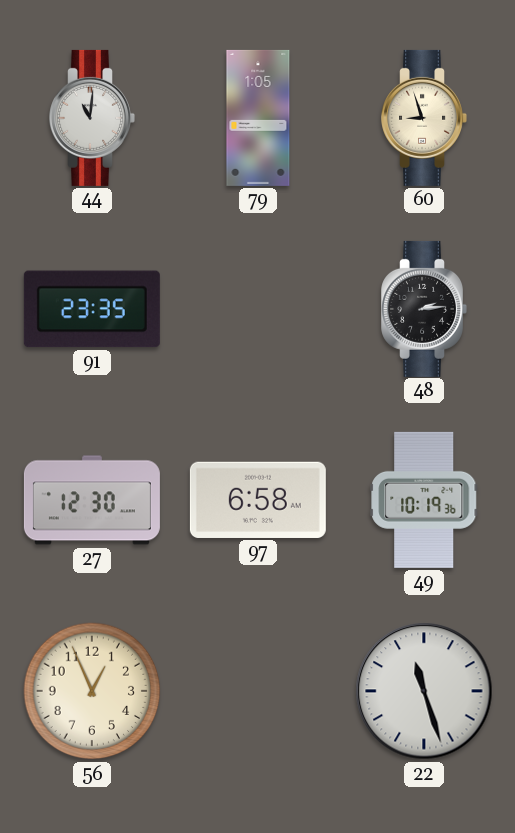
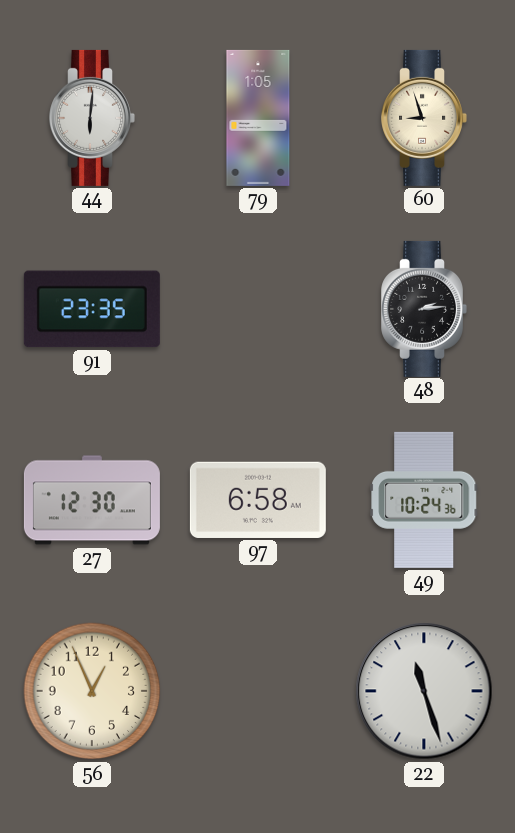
44: 11:01 -> 6:01 (92, 118)
49: 10:19 -> 10:24 (424, 500)
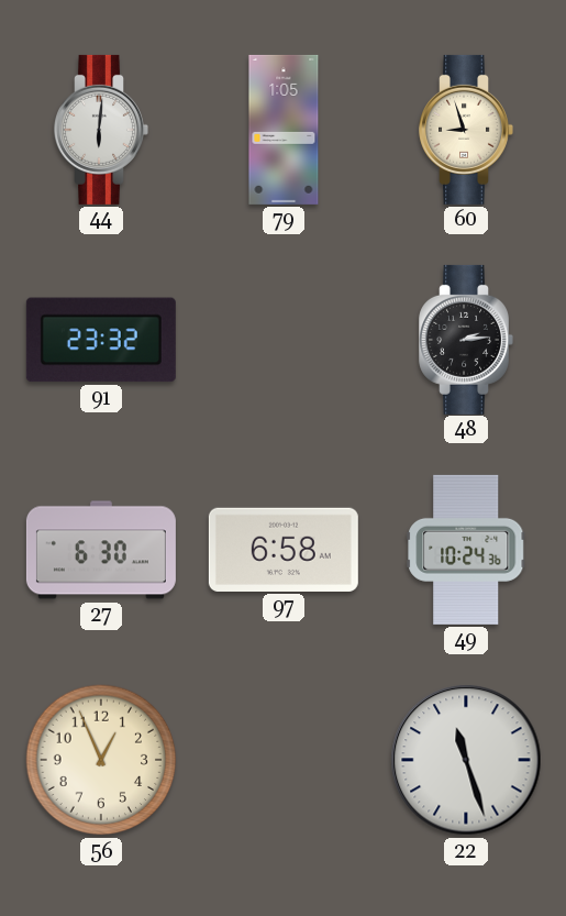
91: 23:35 -> 23:32 (101, 340)
27: 12:30 -> 6:30 (101, 550)
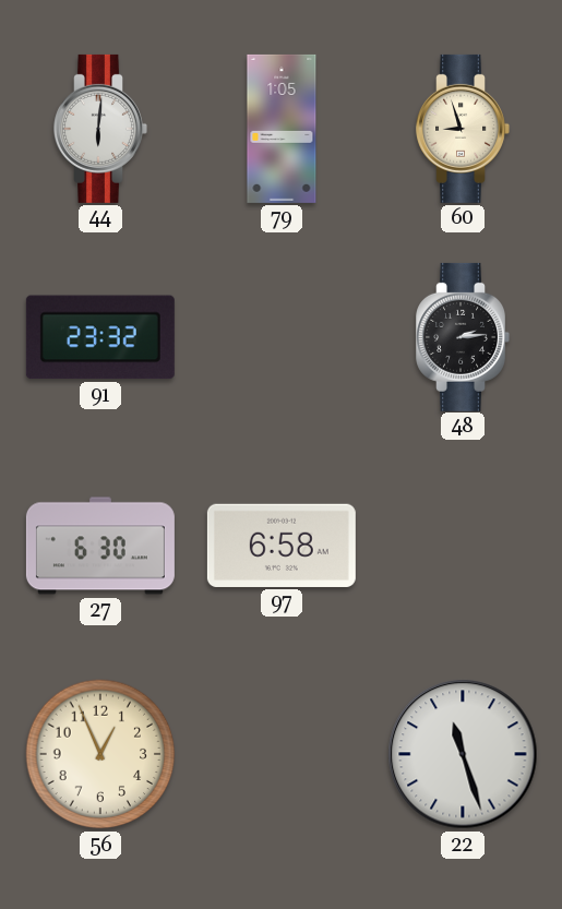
49: 10:24 -> none (466, 550)
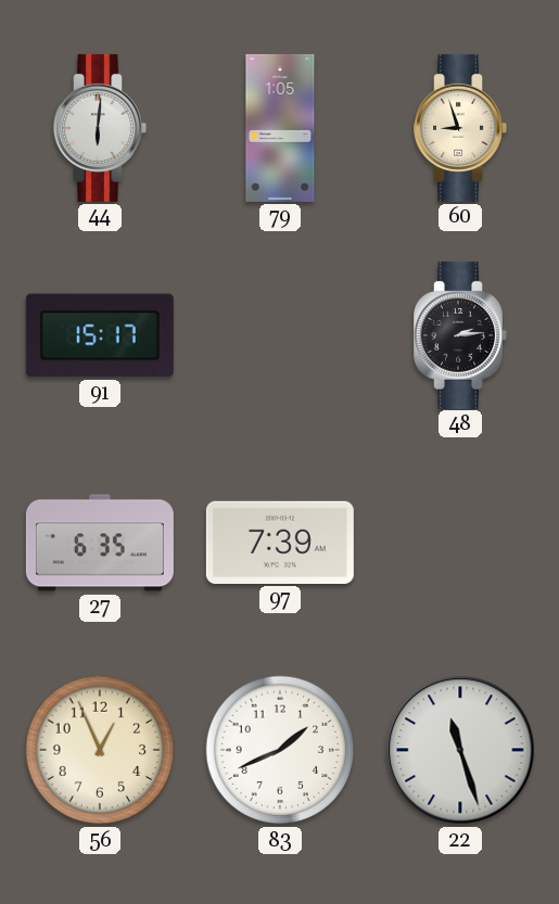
91: 23:32 -> 15:17 (100, 335)
27: 6:30 -> 6:35 (100, 543)
97: 6:58 -> 7:39 (280, 543)
83: none -> 1:41 (280, 750)
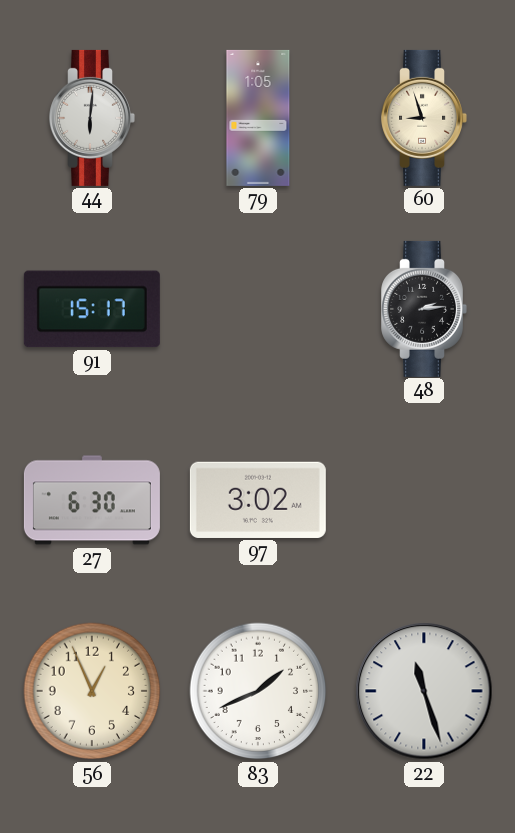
27: 6:35 -> 6:30 (92, 500)
97: 7:39 -> 3:02 (258, 500)
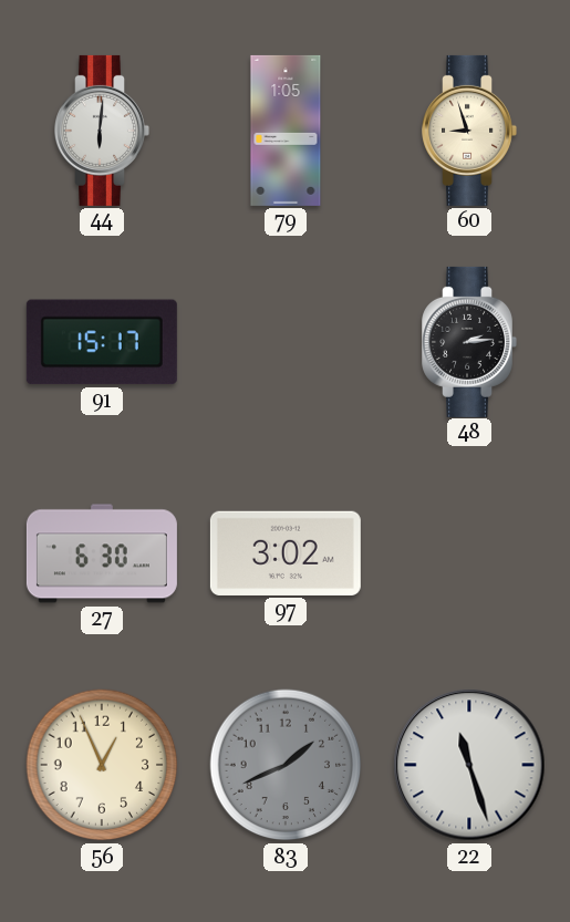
83 dial: white -> grey (286, 765)
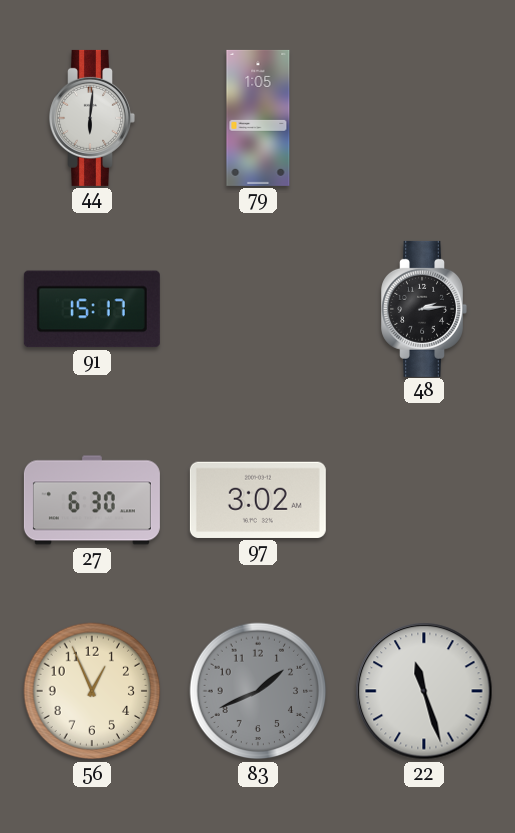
60: 8:57 -> none (469, 131)
